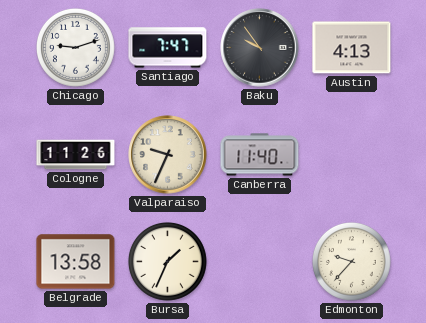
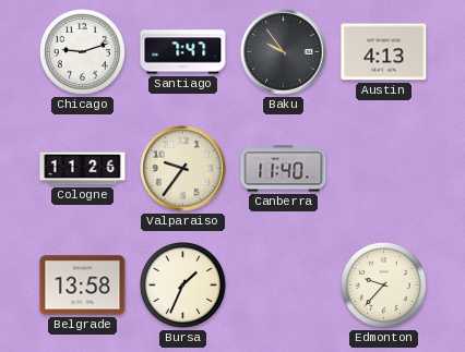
Valparaiso: 9:34 -> 9:36 (183, 169)
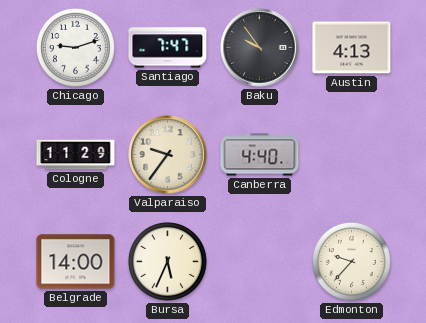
Cologne: 11:26 -> 11:29 (76, 155)
Canberra: 11:40 -> 4:40 (260, 155)
Belgrade: 13:58 -> 14:00 (76, 262)
Bursa: 1:34 -> 5:34 (168, 262)
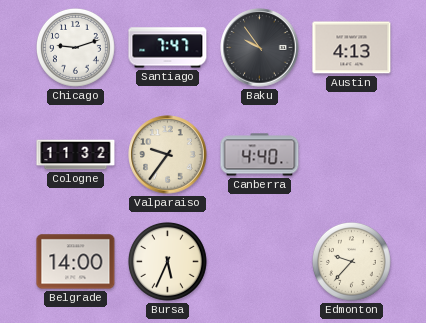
Cologne: 11:29 -> 11:32 (76, 155)
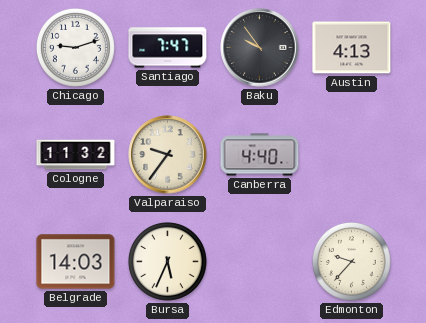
Belgrade: 14:00 -> 14:03 (76, 262)
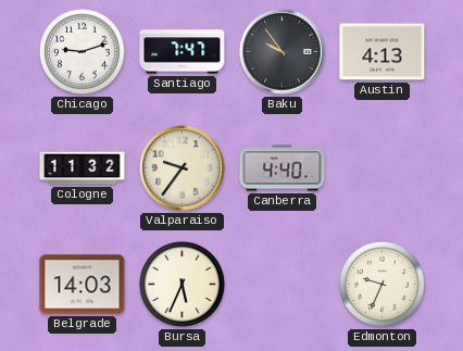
Edmonton: 9:37 -> 9:34 (383, 285)
